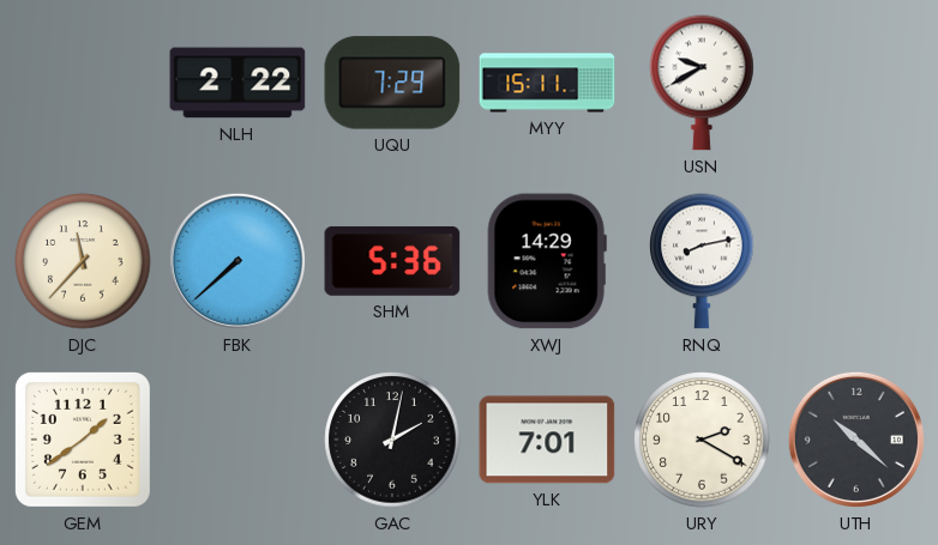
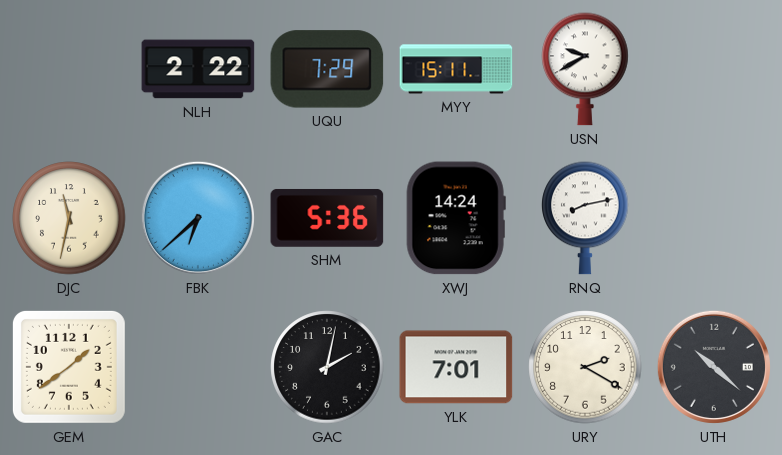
DJC: 11:37 -> 11:32 (69, 218)
FBK: 7:38 -> 6:38 (198, 218)
XWJ: 14:29 -> 14:24 (456, 218)
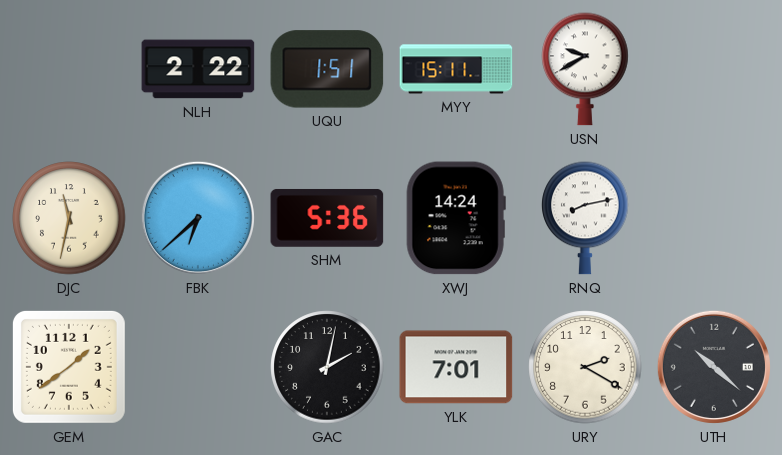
UQU: 7:29 -> 1:51 (327, 69)
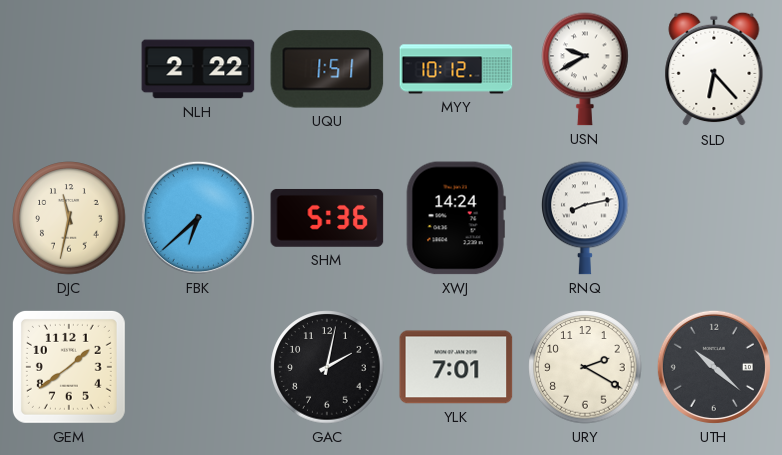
MYY: 15:11 -> 10:12 (456, 69)
SLD: none -> 6:23 (714, 69)
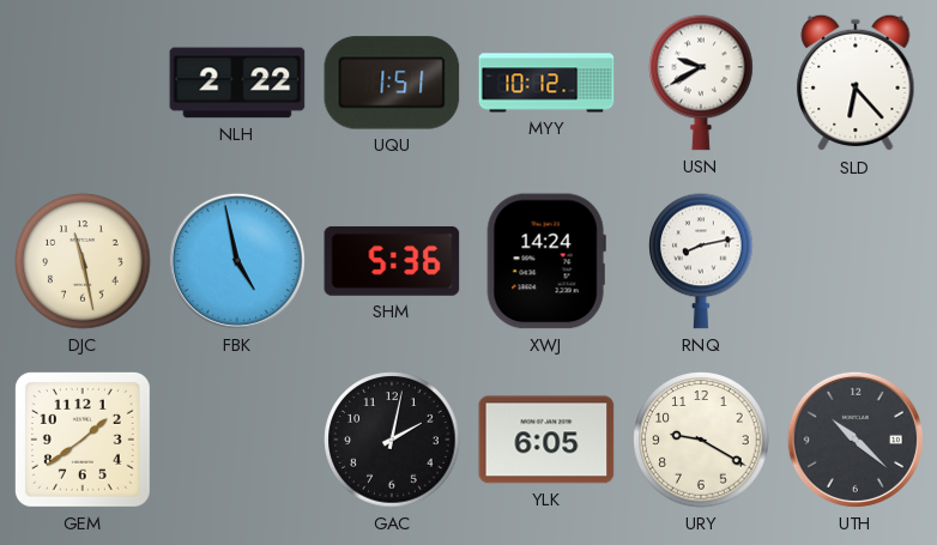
DJC: 11:32 -> 11:28 (83, 261)
FBK: 6:38 -> 4:58 (237, 261)
YLK: 7:01 -> 6:05 (546, 440)
URY: 2:20 -> 9:20 (701, 440)
